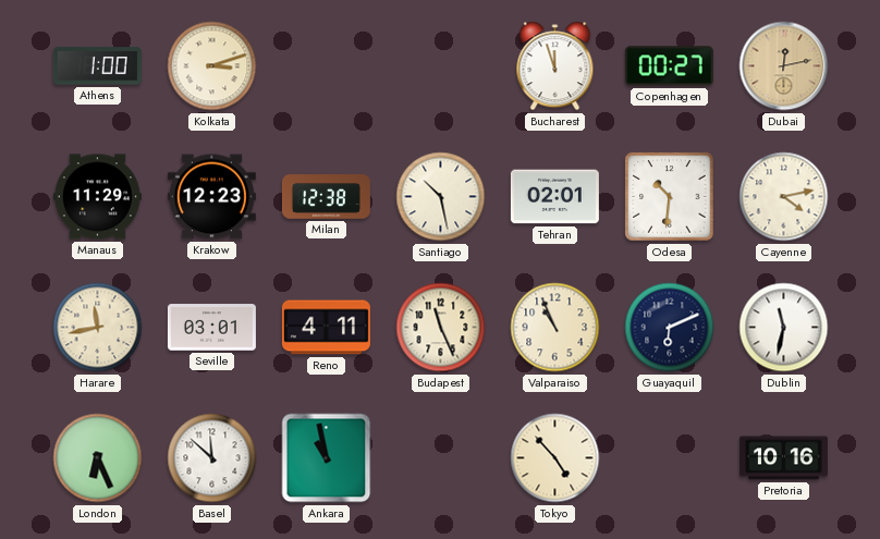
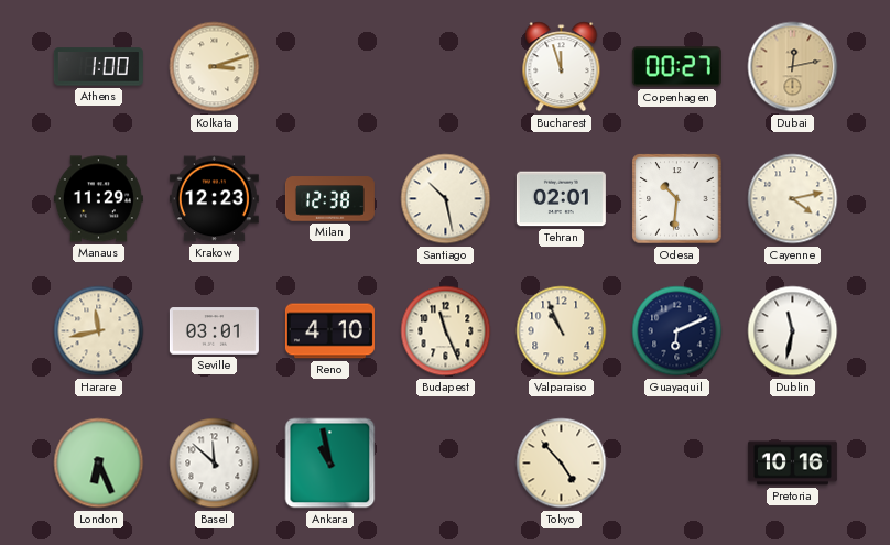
Reno: 4:11 -> 4:10 (329, 331)
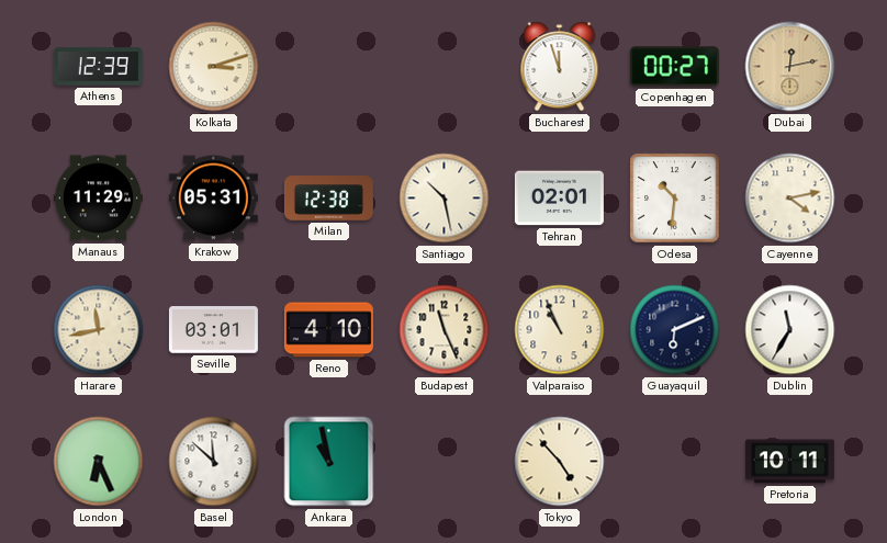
Athens: 1:00 -> 12:39 (98, 67)
Krakow: 12:23 -> 05:31 (213, 199)
Dublin: 11:32 -> 11:35 (790, 330)
Pretoria: 10:16 -> 10:11 (789, 462)
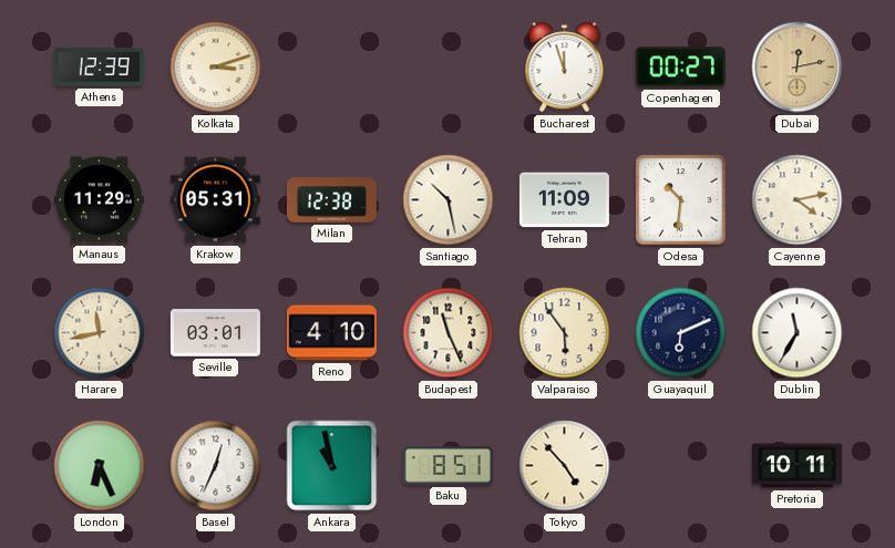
Tehran: 02:01 -> 11:09 (564, 200)
Valparaiso: 10:56 -> 5:54 (565, 333)
Basel: 11:52 -> 12:34 (216, 466)
Baku: none -> 8:51 (447, 466)
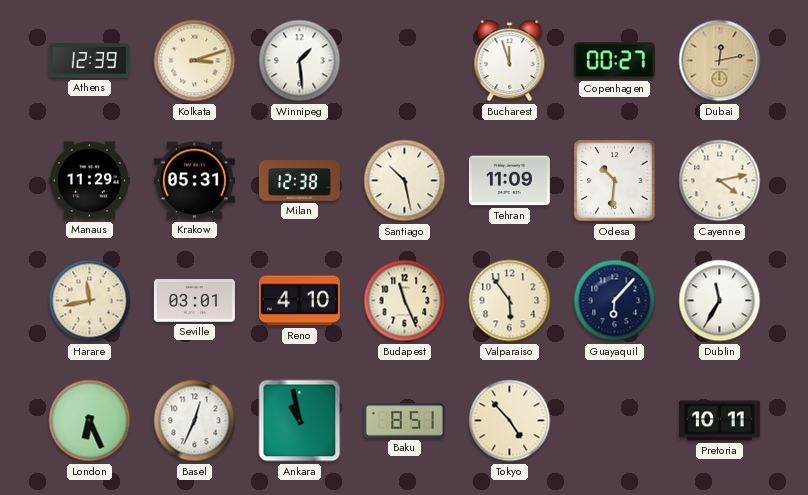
Winnipeg: none -> 1:29 (300, 61)
Guayaquil: 6:11 -> 6:07 (615, 301)
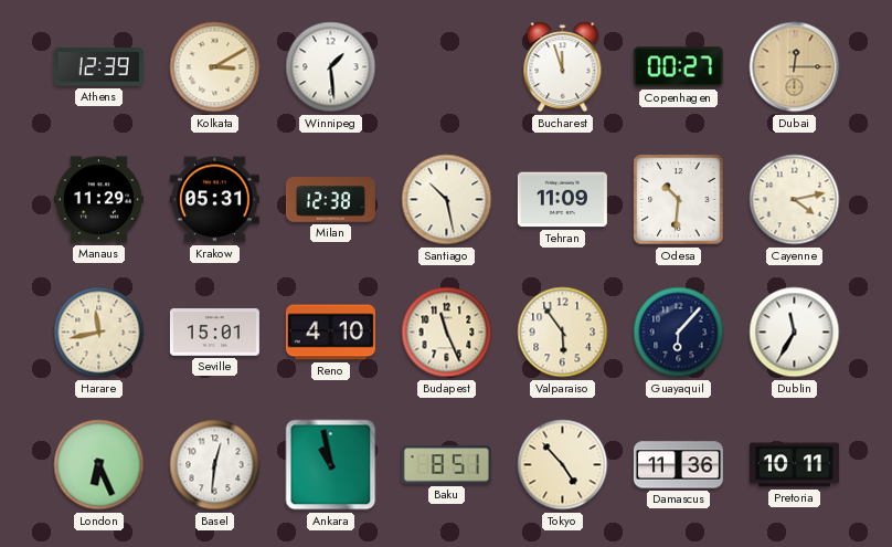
Kolkata: 3:12 -> 3:10 (215, 67)
Dubai: 12:13 -> 12:15 (795, 67)
Seville: 03:01 -> 15:01 (214, 333)
Basel: 12:34 -> 12:31 (215, 465)
Damascus: none -> 11:36 (678, 465)
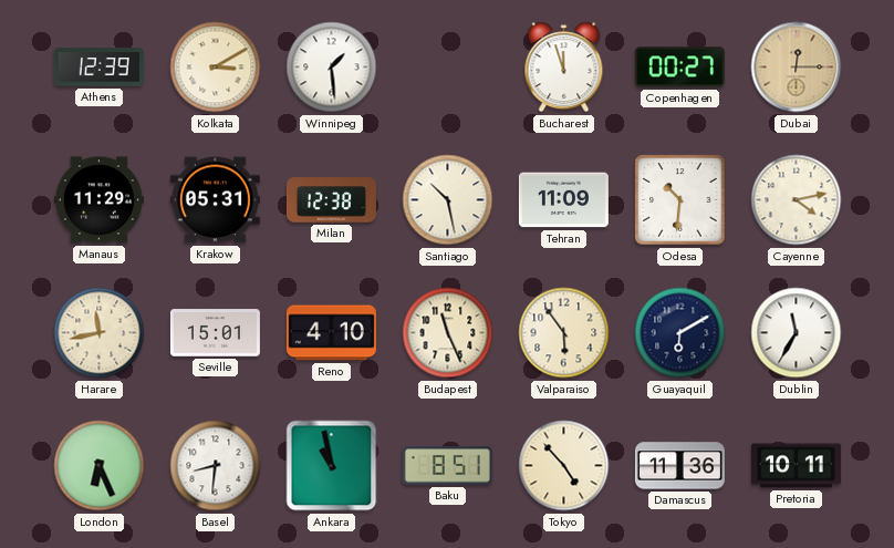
Guayaquil: 6:07 -> 6:10 (680, 333)
Basel: 12:31 -> 8:31 (216, 466)
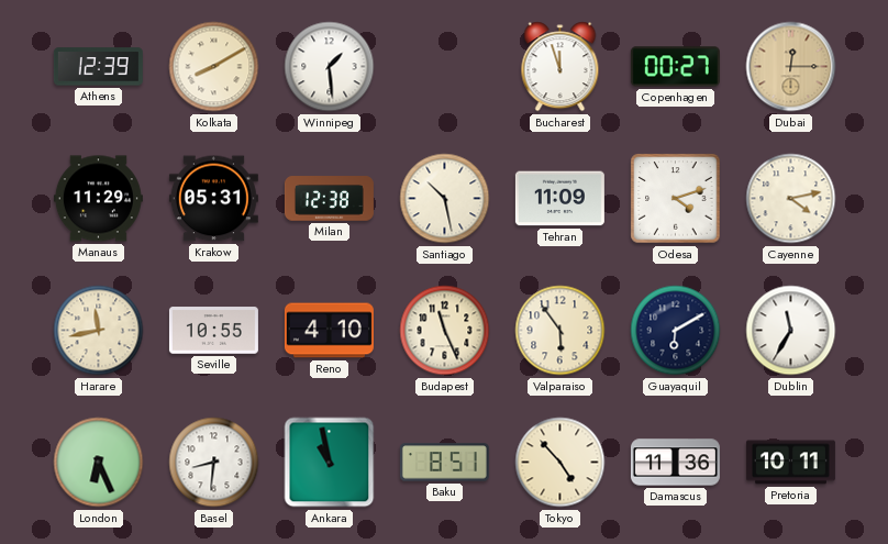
Kolkata: 3:10 -> 8:10 (214, 67)
Odesa: 10:31 -> 4:12 (676, 199)
Seville: 15:01 -> 10:55 (213, 331)
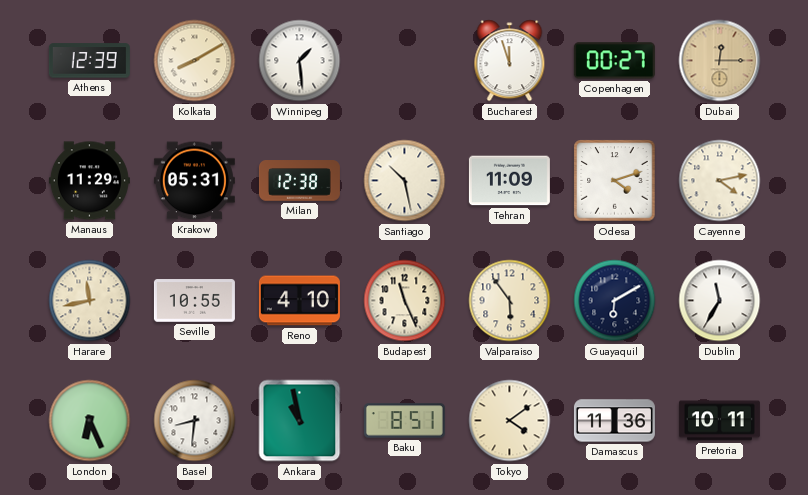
Tokyo: 4:53 -> 4:09 (510, 421)
